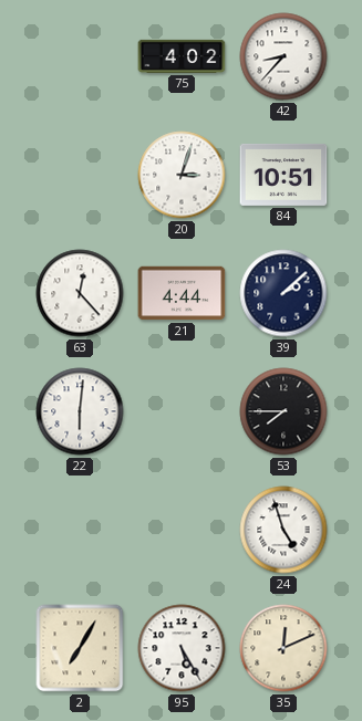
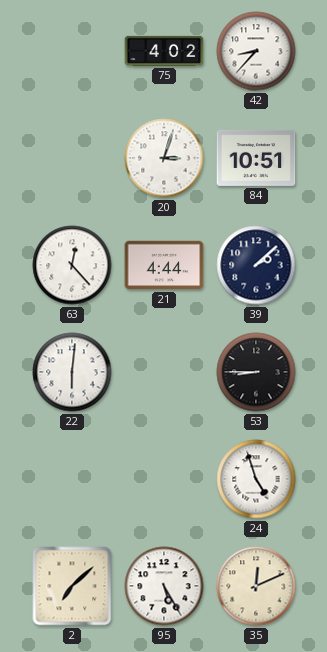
53: 7:45 -> 8:45 (256, 372)
2: 7:05 -> 7:08 (72, 586)
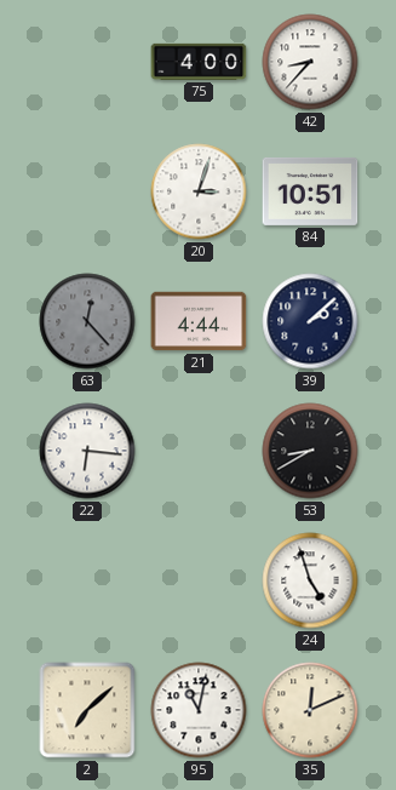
75: 4:02 -> 4:00 (199, 62)
63 dial: white -> grey (87, 321)
22: 6:01 -> 6:16 (87, 451)
53: 8:45 -> 8:40 (310, 451)
95: 5:25 -> 11:02 (199, 710)
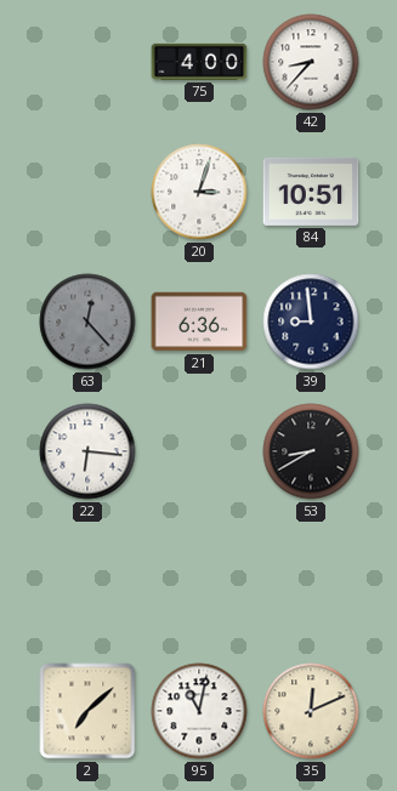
21: 4:44 -> 6:36 (199, 321)
39: 2:08 -> 8:59 (311, 321)
24: 4:57 -> none (310, 580)
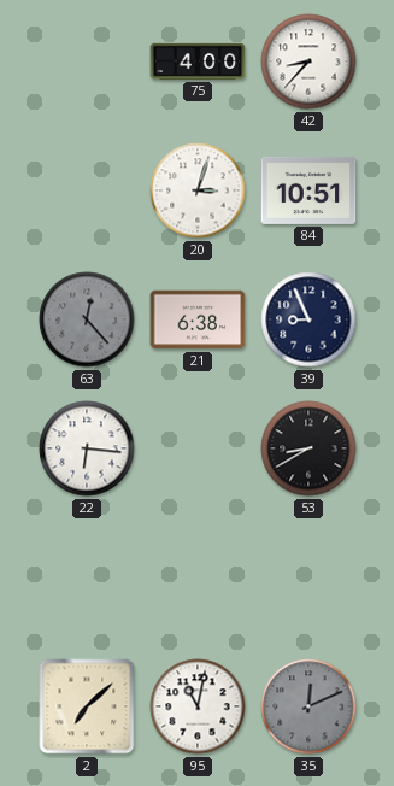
21: 6:36 -> 6:38 (198, 319)
39: 8:59 -> 8:56 (308, 319)
35 dial: cream -> grey (308, 706)
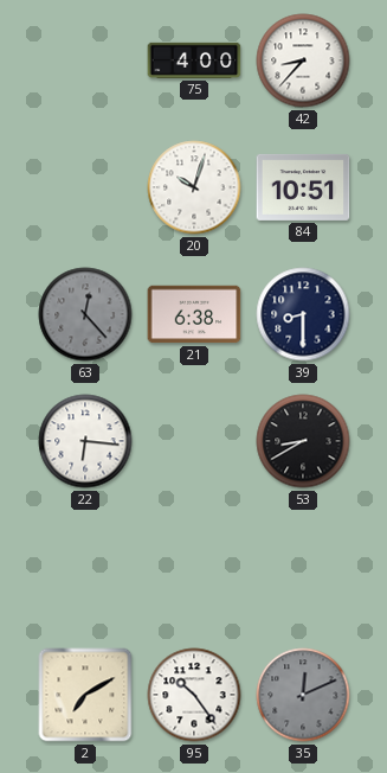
20: 3:03 -> 10:03 (194, 187)
39: 8:56 -> 8:30 (303, 314)
2: 7:08 -> 7:10 (85, 695)
95: 11:02 -> 10:24 (194, 695)
